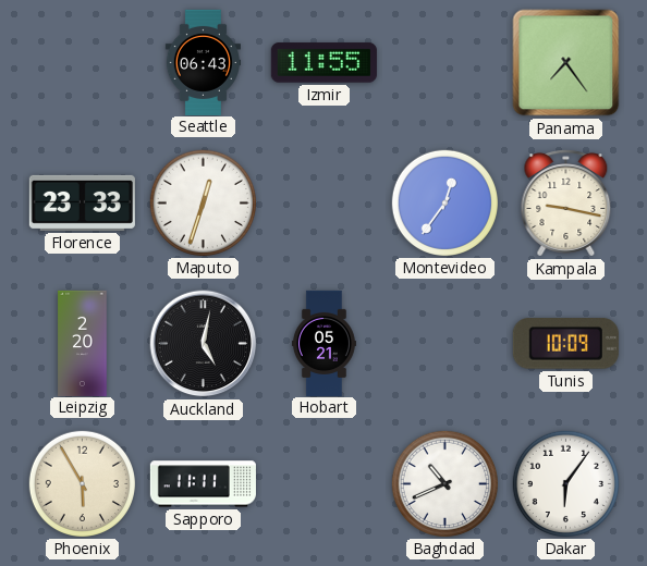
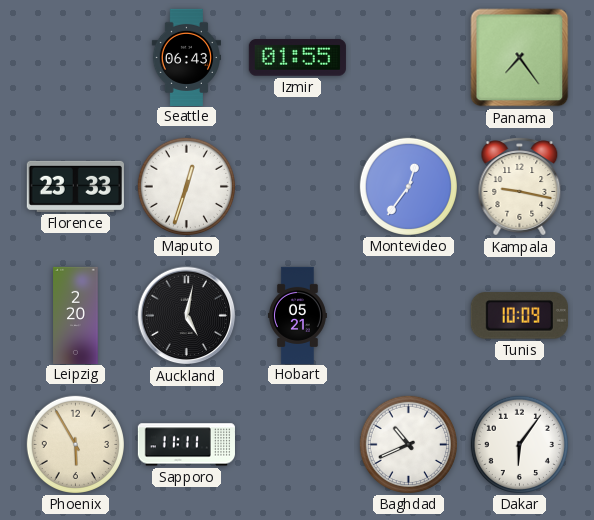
Izmir: 11:55 -> 01:55 (297, 58)
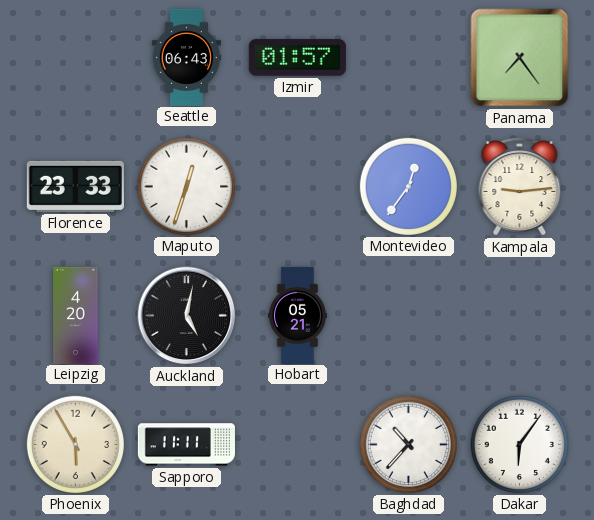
Izmir: 01:55 -> 01:57 (297, 58)
Kampala: 9:17 -> 9:14 (520, 187)
Leipzig: 2:20 -> 4:20 (76, 315)
Tunis: 10:09 -> none (519, 316)
Baghdad: 10:41 -> 10:37 (408, 444)
